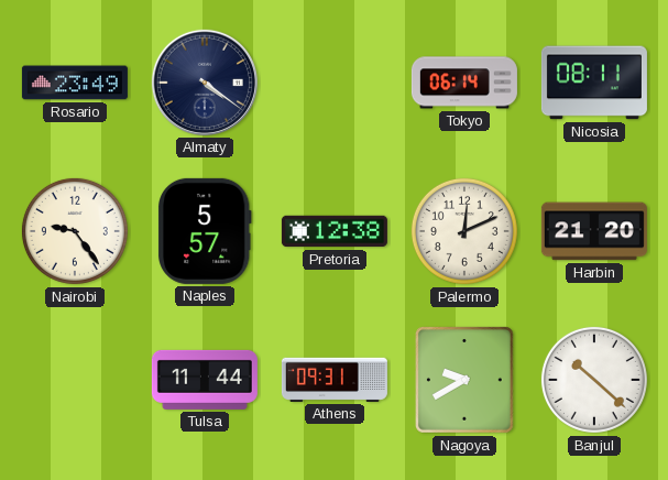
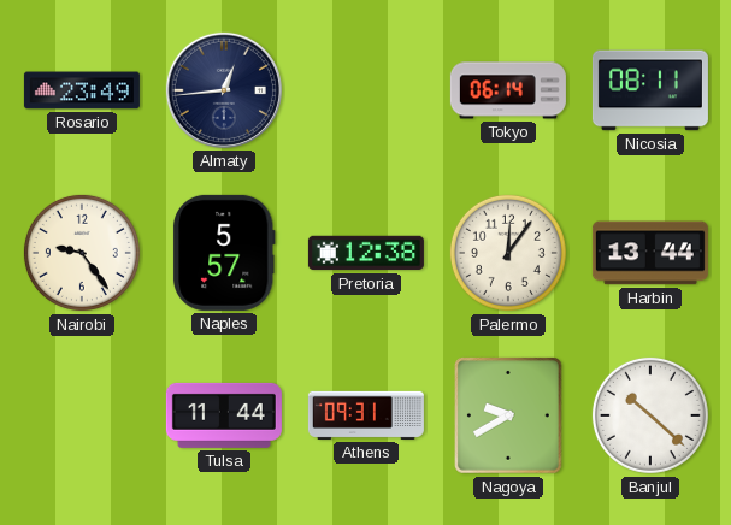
Almaty: 4:21 -> 12:44 (224, 90)
Palermo: 12:11 -> 12:06 (508, 253)
Harbin: 21:20 -> 13:44 (650, 253)
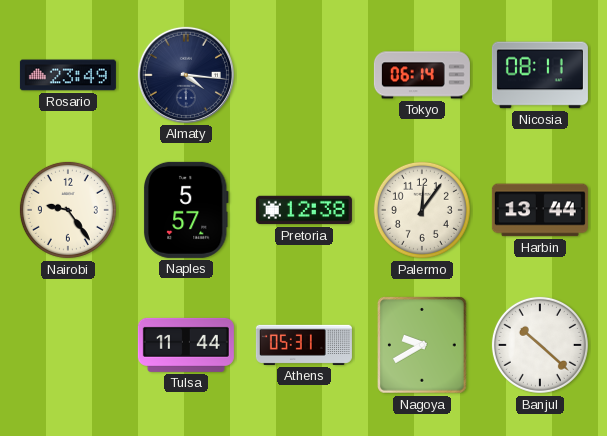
Almaty: 12:44 -> 4:16 (186, 75)
Athens: 09:31 -> 05:31 (304, 345)
